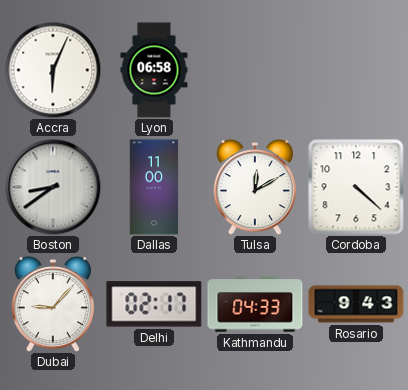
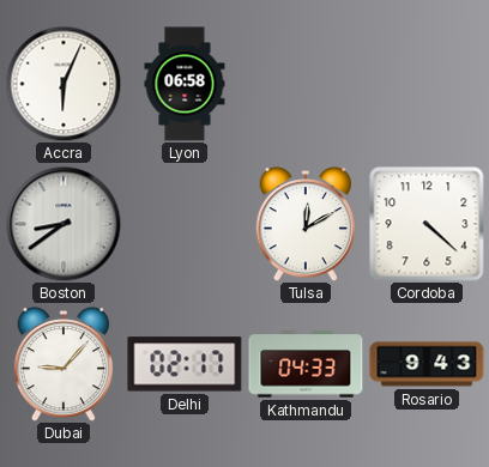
Dallas: 11:00 -> none (154, 187)
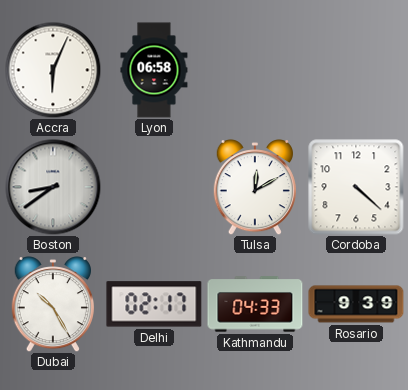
Dubai: 9:07 -> 10:25 (53, 304)
Rosario: 9:43 -> 9:39 (356, 304)
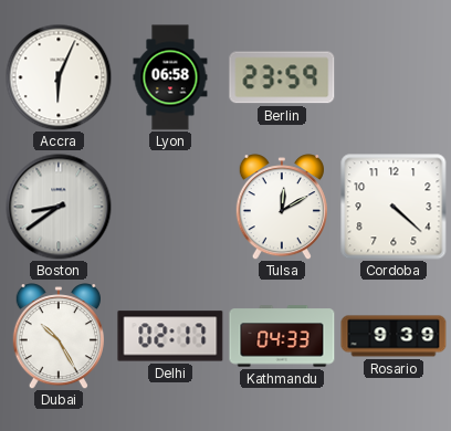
Berlin: none -> 23:59 (282, 77)
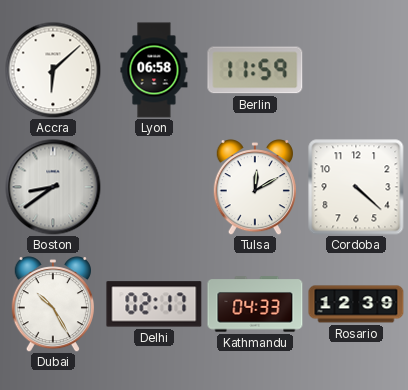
Accra: 6:04 -> 6:08 (53, 70)
Berlin: 23:59 -> 11:59 (255, 70)
Rosario: 9:39 -> 12:39 (356, 304)
